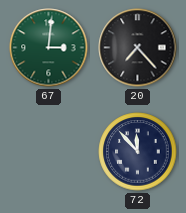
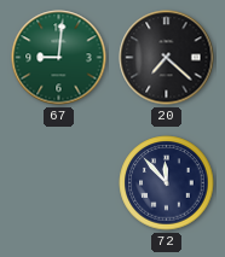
67: 3:01 -> 9:01 (59, 58)
20: 7:23 -> 7:22 (167, 58)
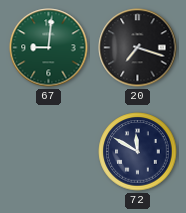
20: 7:22 -> 7:18 (138, 48)
72: 11:53 -> 11:50 (138, 152)
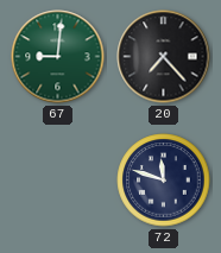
20: 7:18 -> 7:23 (164, 57)
72: 11:50 -> 11:48 (164, 181)
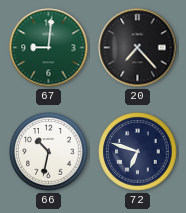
66: none -> 10:32 (49, 152)
72: 11:48 -> 6:48 (138, 152)
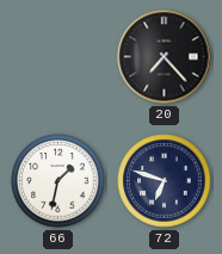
67: 9:01 -> none (49, 48)
66: 10:32 -> 1:32 (58, 181)
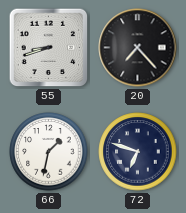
55: none -> 8:42 (49, 48)
